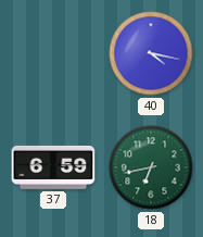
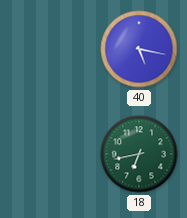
40: 4:17 -> 5:17 (139, 49)
37: 6:59 -> none (53, 167)
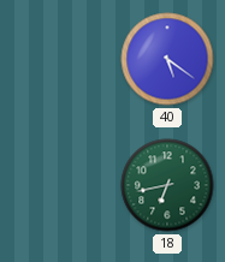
40: 5:17 -> 5:21 (167, 59)
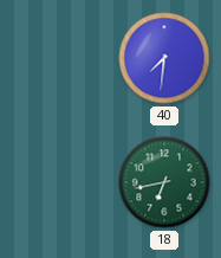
40: 5:21 -> 7:31 (164, 58)
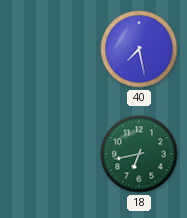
40: 7:31 -> 7:28 (139, 49)
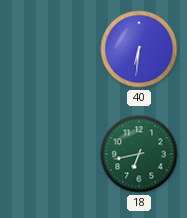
40: 7:28 -> 6:31 (139, 49)
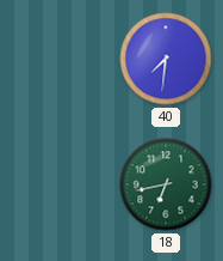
40: 6:31 -> 7:31 (166, 59)
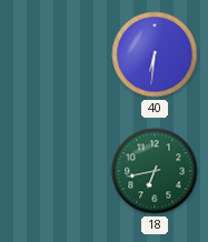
40: 7:31 -> 6:31 (155, 54)
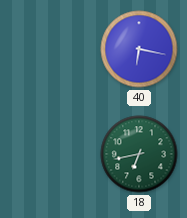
40: 6:31 -> 6:17 (139, 49)
